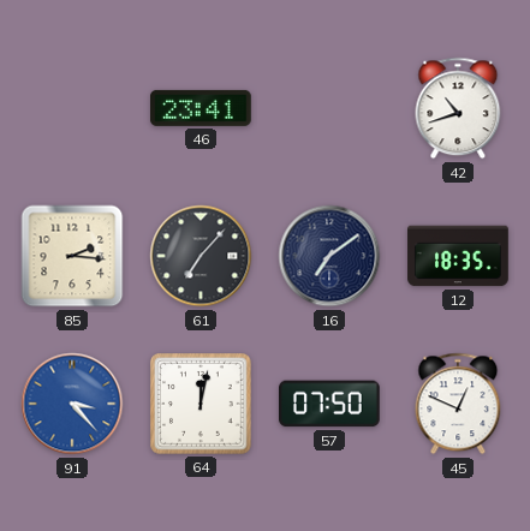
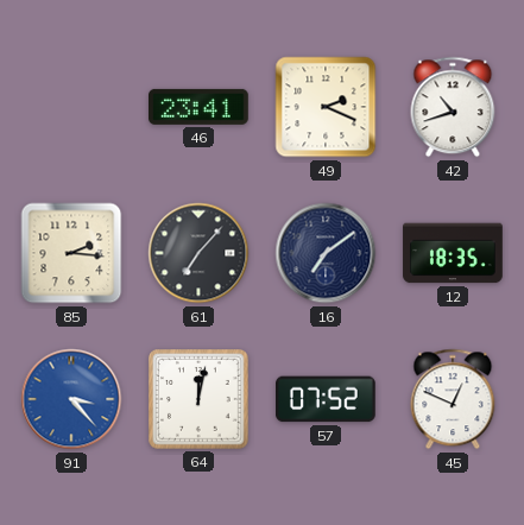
49: none -> 2:19 (326, 107)
57: 07:50 -> 07:52 (327, 399)
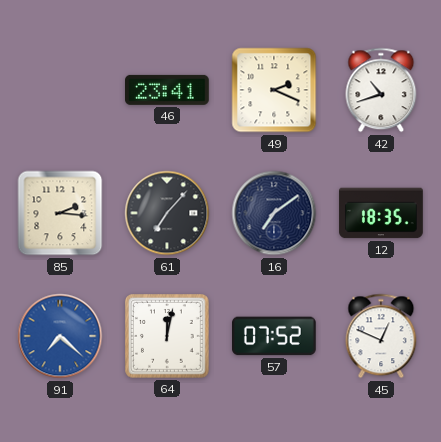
91: 3:23 -> 7:22 (60, 336)
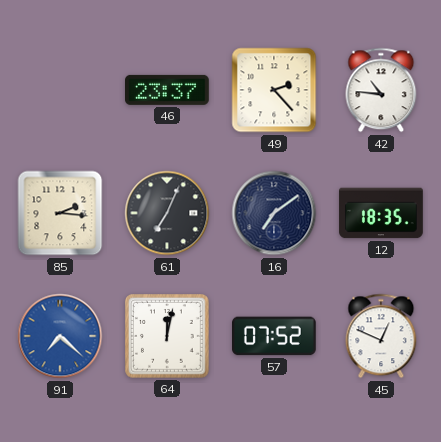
46: 23:41 -> 23:37 (168, 90)
49: 2:19 -> 2:23 (274, 90)
42: 10:42 -> 10:46 (381, 90)
61: 7:07 -> 7:04 (167, 213)
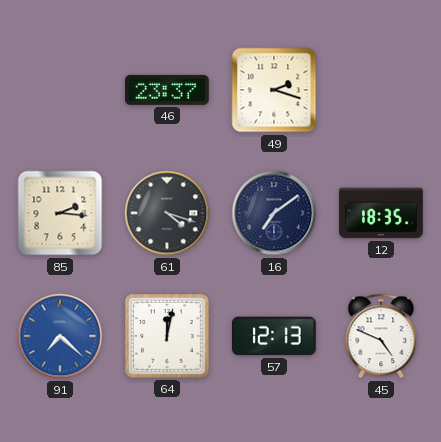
49: 2:23 -> 2:18 (274, 90)
42: 10:46 -> none (381, 90)
61: 7:04 -> 4:18 (167, 213)
57: 07:52 -> 12:13 (275, 336)
45: 12:49 -> 4:49 (381, 336)
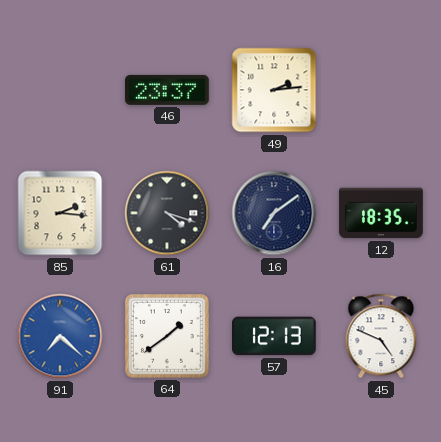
49: 2:18 -> 2:14 (274, 90)
64: 12:02 -> 1:39 (168, 337)
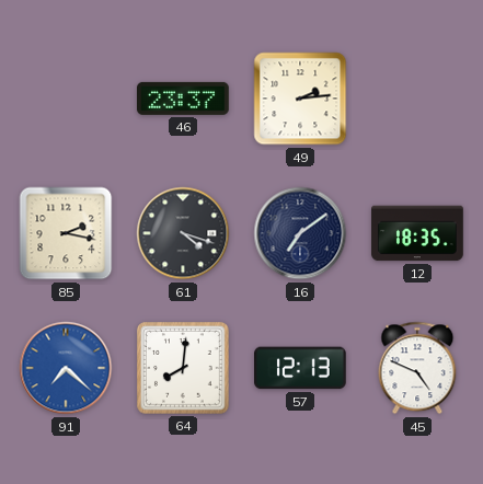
85: 2:16 -> 2:17 (66, 233)
64: 1:39 -> 8:01 (184, 369)
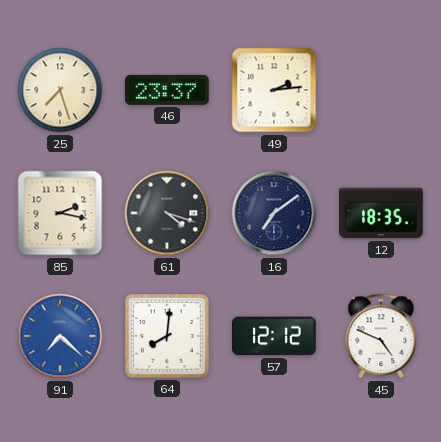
25: none -> 7:27 (60, 90)
57: 12:13 -> 12:12 (275, 336)
